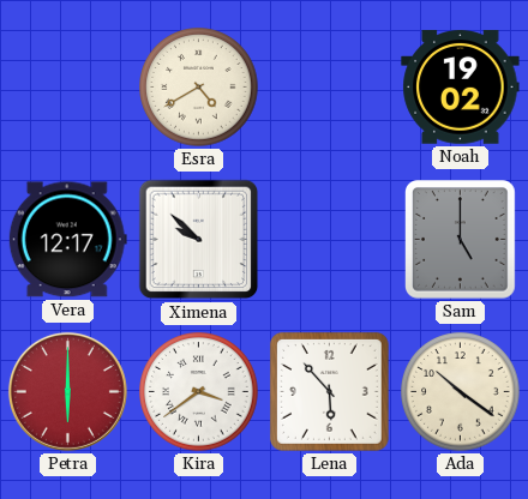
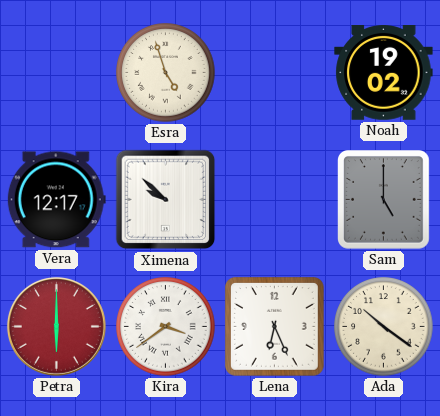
Esra: 4:40 -> 4:57 (166, 73)
Lena: 5:53 -> 6:26 (274, 326)
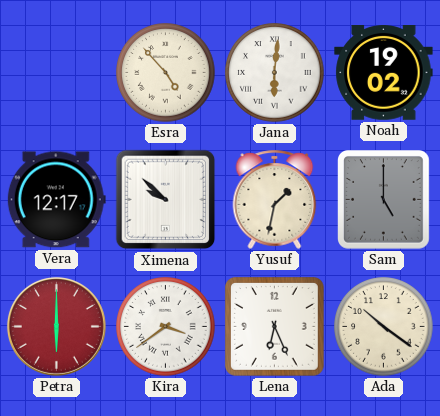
Esra: 4:57 -> 4:53 (166, 73)
Jana: none -> 6:01 (275, 73)
Yusuf: none -> 1:32 (275, 199)
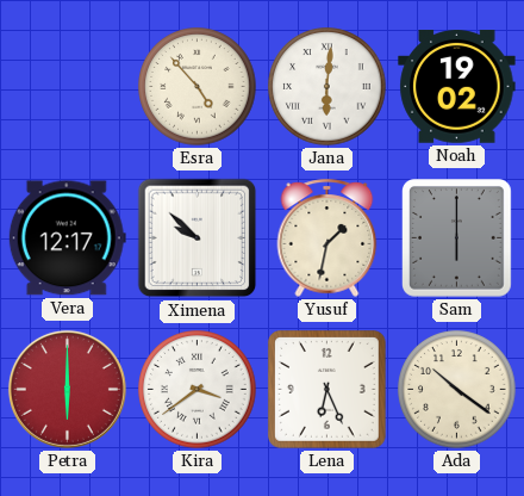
Sam: 5:00 -> 6:00 (457, 238)
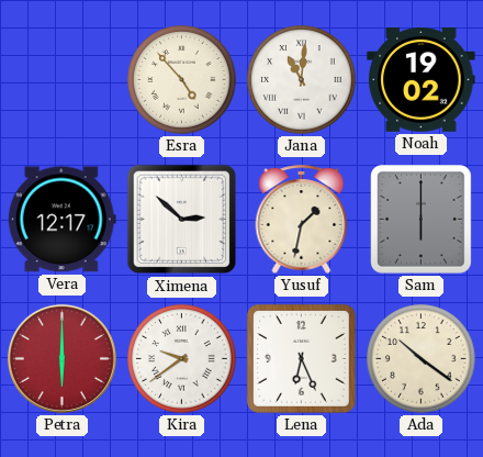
Jana: 6:01 -> 11:01 (302, 80)
Ximena: 9:52 -> 2:52 (182, 220)
Kira: 3:39 -> 9:39 (182, 359)
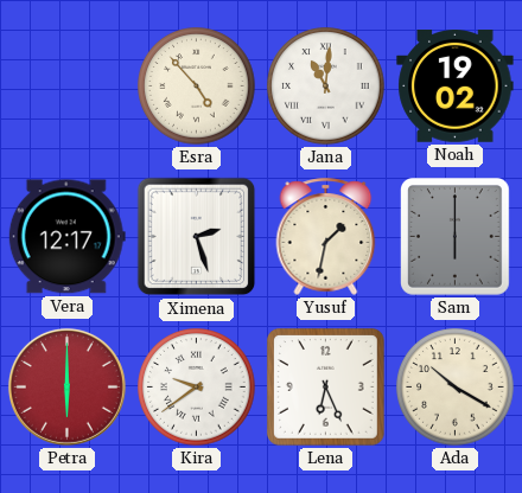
Ximena: 2:52 -> 2:27 (197, 237)
Ada: 10:21 -> 10:20 (456, 388)
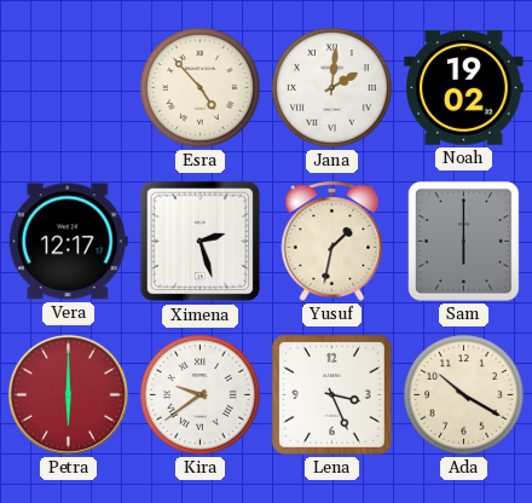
Jana: 11:01 -> 2:01 (332, 88)
Lena: 6:26 -> 3:26 (331, 394)
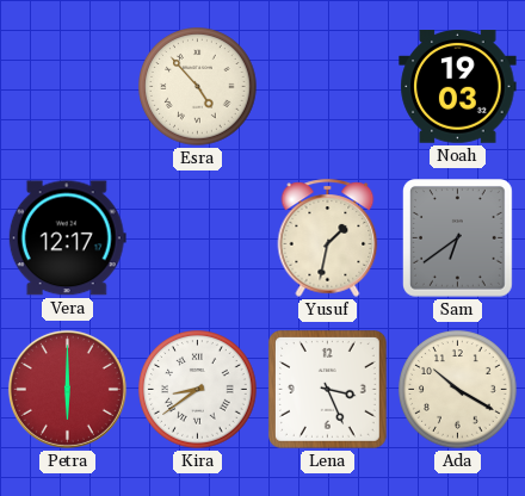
Jana: 2:01 -> none (332, 88)
Noah: 19:02 -> 19:03 (458, 87)
Ximena: 2:27 -> none (201, 242)
Sam: 6:00 -> 6:39 (458, 238)
Kira: 9:39 -> 8:39 (198, 390)
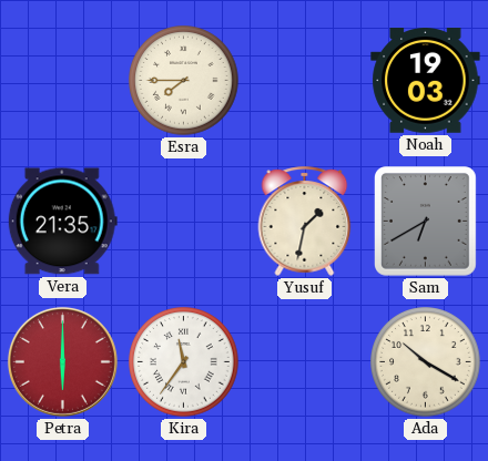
Esra: 4:53 -> 7:45 (184, 81)
Vera: 12:17 -> 21:35 (62, 222)
Sam: 6:39 -> 6:40 (426, 222)
Kira: 8:39 -> 11:36 (184, 362)
Lena: 3:26 -> none (327, 389)
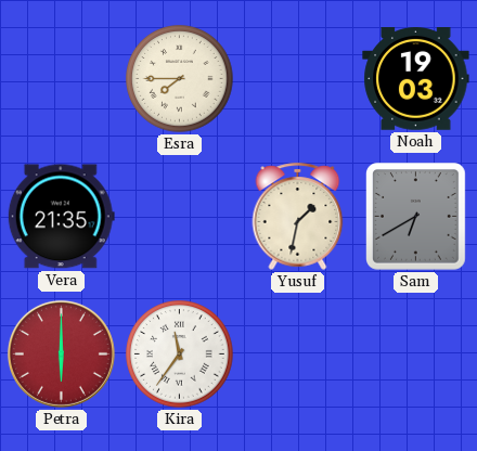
Ada: 10:20 -> none (426, 362)
